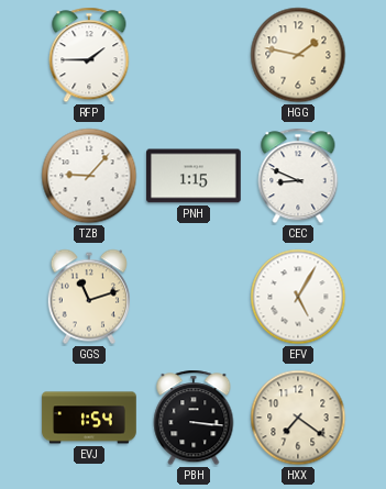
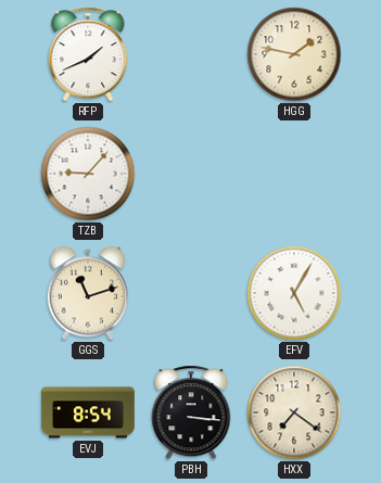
RFP: 1:45 -> 1:41 (88, 54)
PNH: 1:15 -> none (194, 176)
CEC: 8:49 -> none (298, 176)
EVJ: 1:54 -> 8:54 (88, 412)
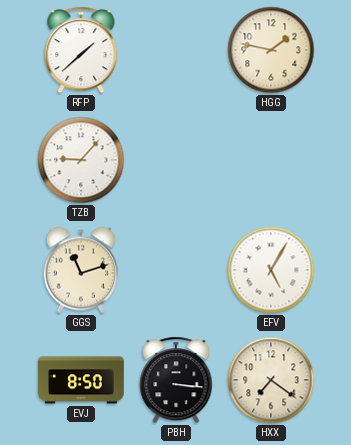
RFP: 1:41 -> 1:38 (81, 50)
EVJ: 8:54 -> 8:50 (81, 380)
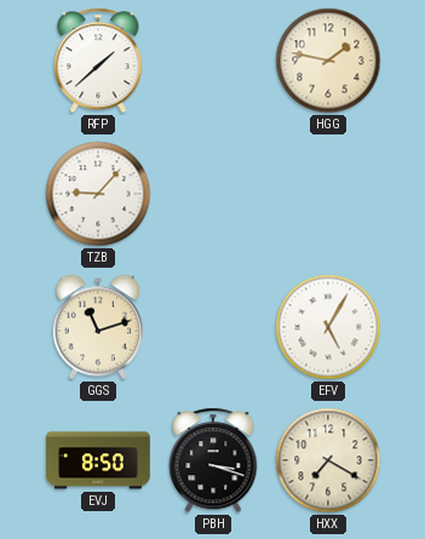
PBH: 3:16 -> 3:18 (213, 460)
HXX: 7:21 -> 7:20 (328, 460)
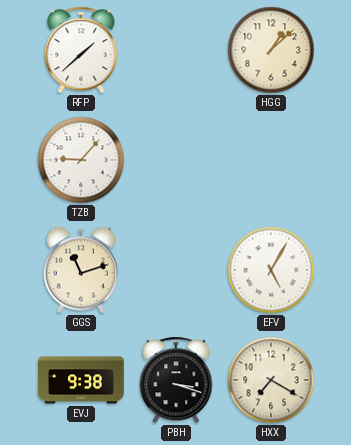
HGG: 1:47 -> 1:08 (271, 50)
EVJ: 8:50 -> 9:38 (81, 380)
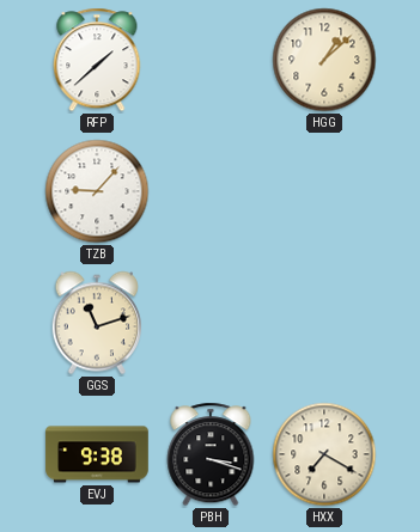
EFV: 5:05 -> none (271, 270)
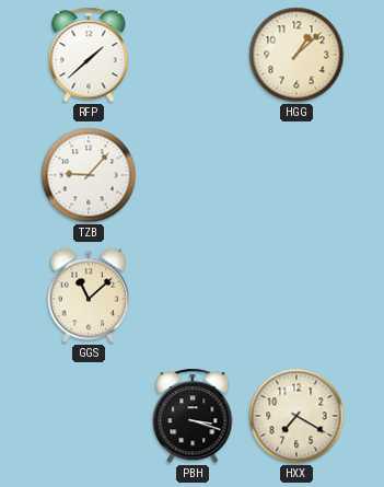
GGS: 11:12 -> 11:08 (88, 295)
EVJ: 9:38 -> none (97, 454)
